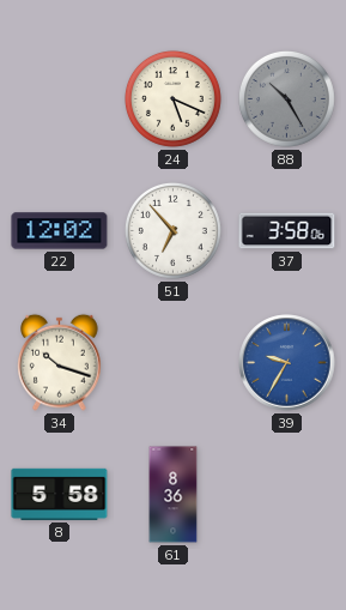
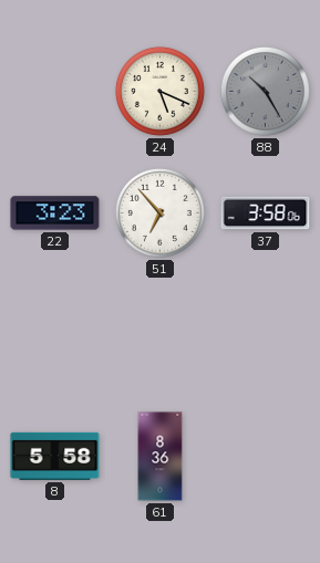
22: 12:02 -> 3:23 (55, 213)
34: 10:18 -> none (60, 362)
39: 9:35 -> none (287, 363)
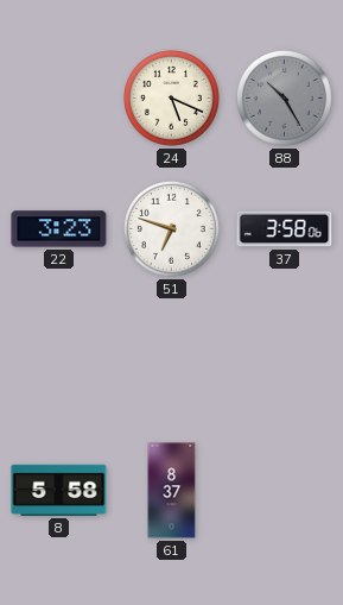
51: 6:53 -> 6:48 (171, 228)
61: 8:36 -> 8:37 (172, 491)
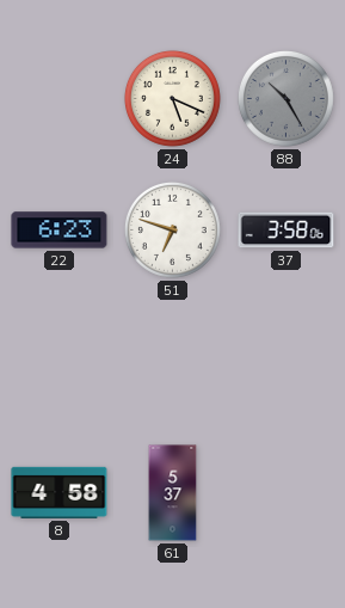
22: 3:23 -> 6:23 (60, 231)
8: 5:58 -> 4:58 (60, 492)
61: 8:37 -> 5:37 (173, 493)
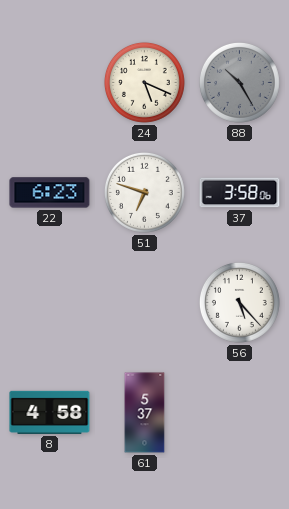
56: none -> 5:23 (239, 302)
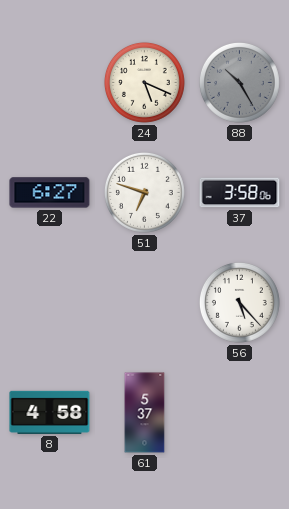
22: 6:23 -> 6:27 (50, 193)
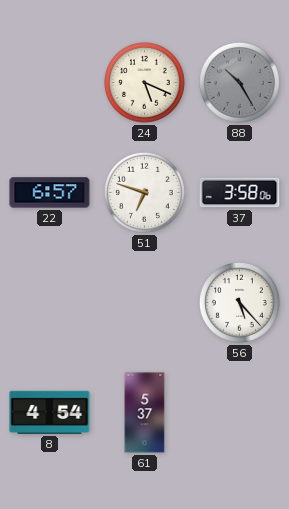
22: 6:27 -> 6:57 (50, 193)
8: 4:58 -> 4:54 (50, 412)
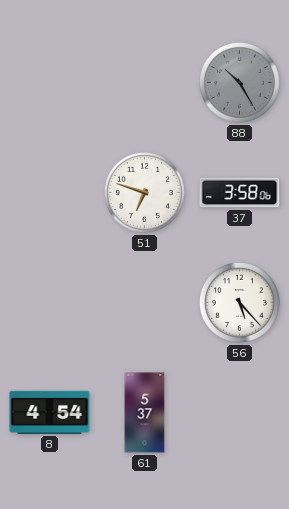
24: 5:19 -> none (144, 82)
22: 6:57 -> none (50, 193)
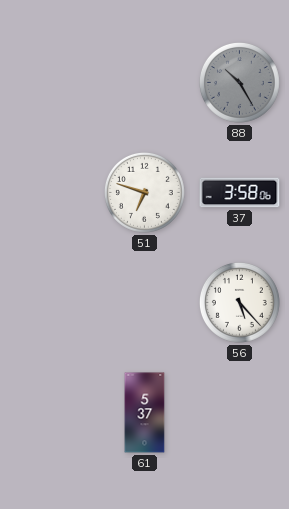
8: 4:54 -> none (50, 412)
